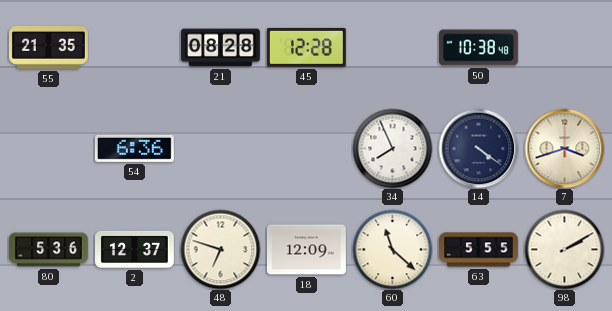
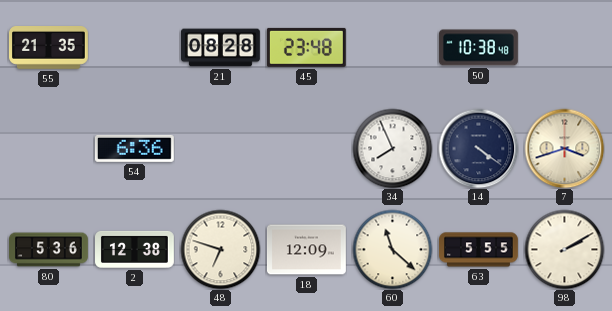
45: 12:28 -> 23:48 (306, 47)
2: 12:37 -> 12:38 (135, 249)
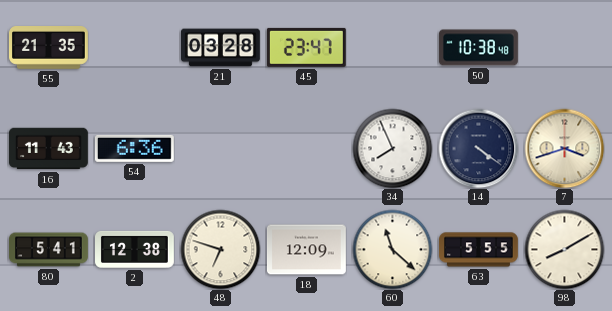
21: 08:28 -> 03:28 (221, 48)
45: 23:48 -> 23:47 (306, 47)
16: none -> 11:43 (49, 149)
80: 5:36 -> 5:41 (49, 250)
98: 2:10 -> 8:10 (564, 249)
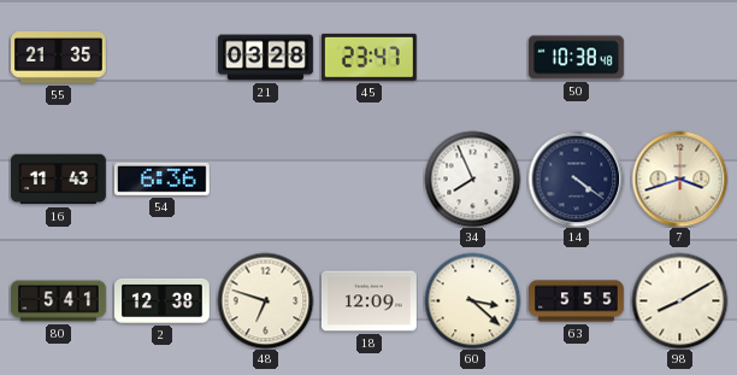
60: 11:22 -> 3:22 (472, 300)
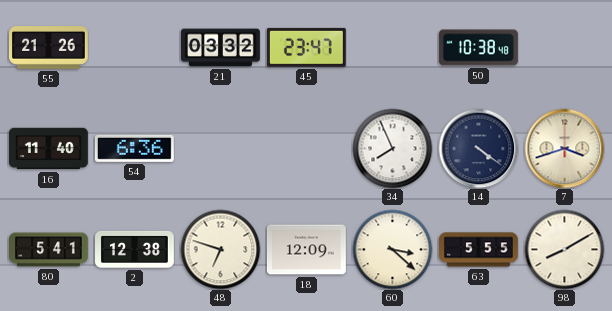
55: 21:35 -> 21:26 (49, 48)
21: 03:28 -> 03:32 (221, 48)
16: 11:43 -> 11:40 (49, 149)
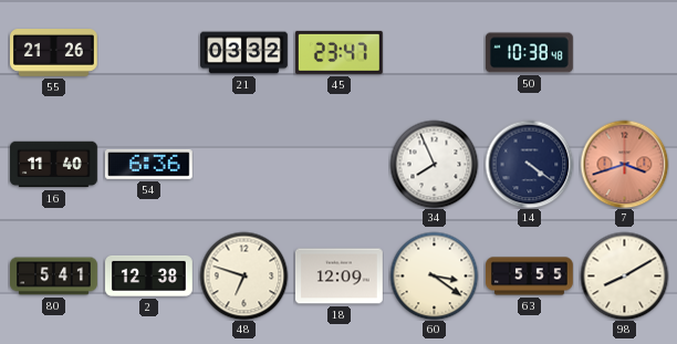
7 dial: cream -> salmon (624, 164)
60: 3:22 -> 3:21 (434, 275)
